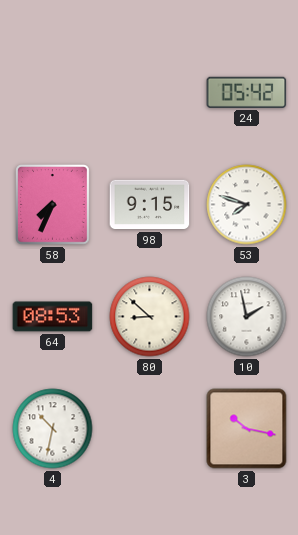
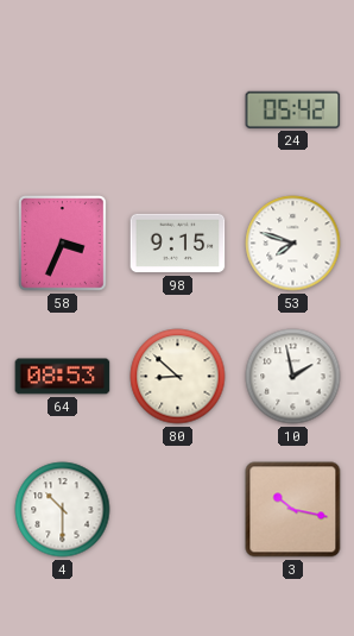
58: 7:34 -> 3:34 (63, 244)
4: 10:32 -> 10:30 (63, 510)
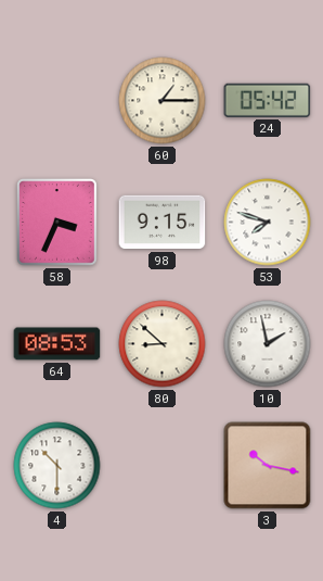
60: none -> 1:15 (163, 101)
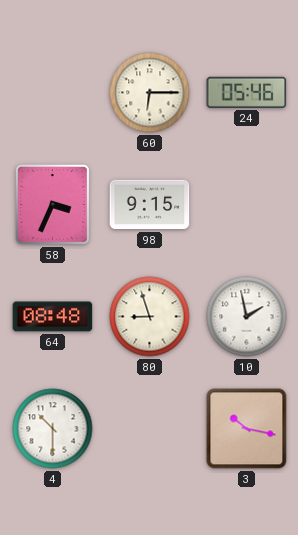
60: 1:15 -> 6:15 (150, 93)
24: 05:42 -> 05:46 (247, 92)
53: 7:48 -> none (268, 223)
64: 08:53 -> 08:48 (53, 317)
80: 8:52 -> 8:57 (150, 317)
